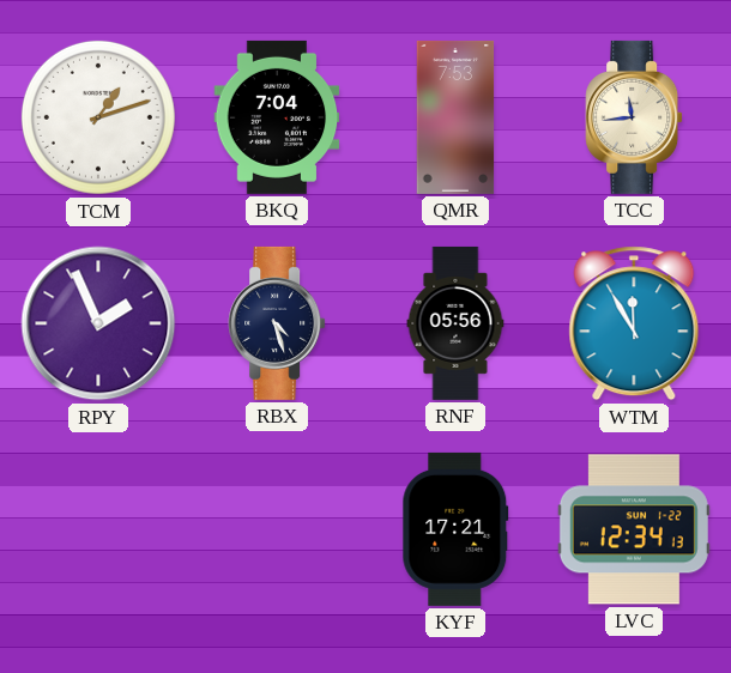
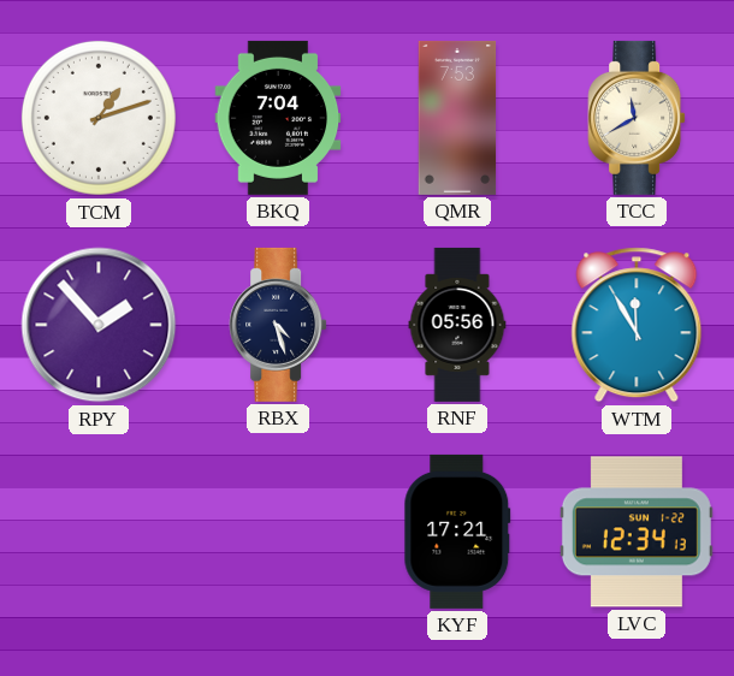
TCC: 11:44 -> 11:40 (637, 118)
RPY: 1:56 -> 1:53 (99, 325)
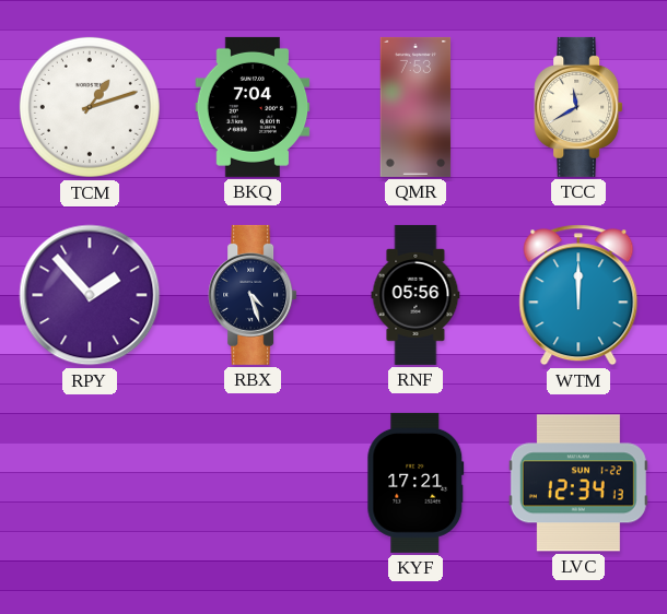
WTM: 11:55 -> 12:00 (578, 295)
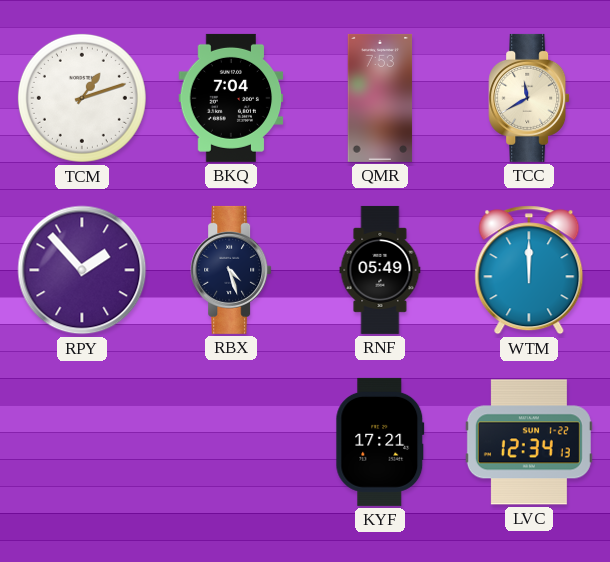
RNF: 05:56 -> 05:49 (380, 270)
